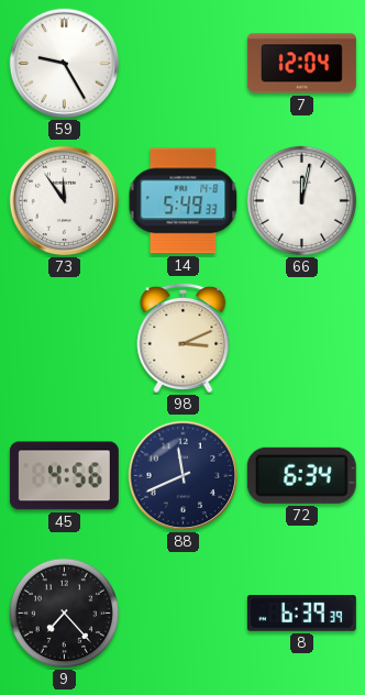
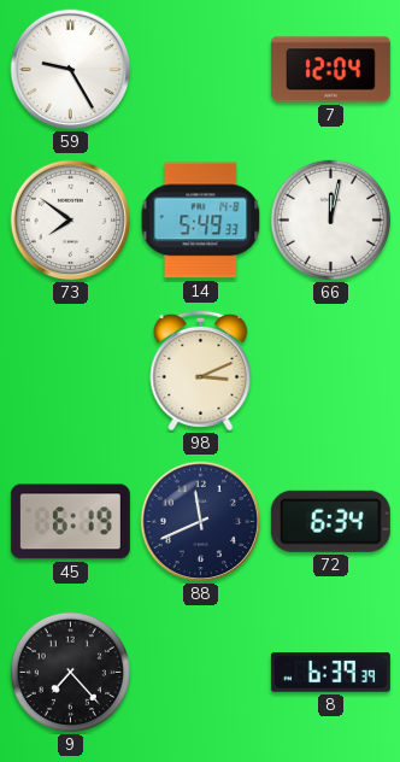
73: 11:54 -> 7:51 (71, 221)
45: 4:56 -> 6:19 (70, 522)
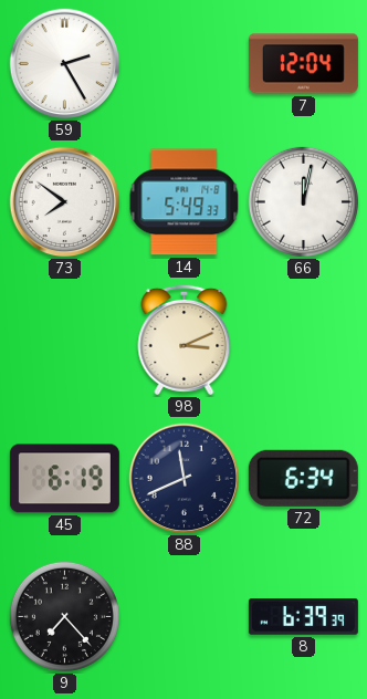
59: 9:25 -> 2:25 (65, 64)
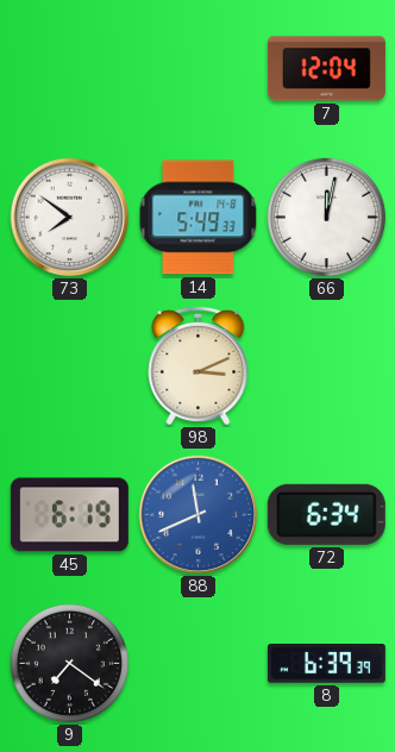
59: 2:25 -> none (65, 64)
88 dial: navy -> blue (199, 515)
9: 7:23 -> 7:21 (69, 663)
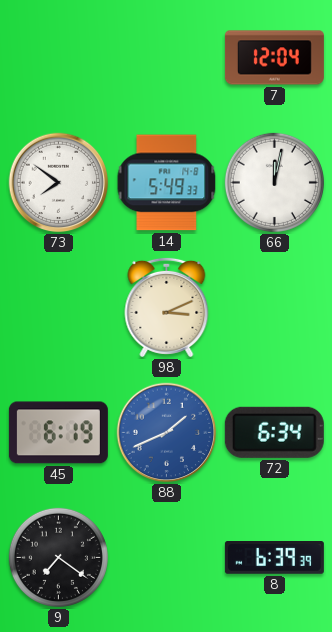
88: 11:41 -> 1:41 (167, 433)
